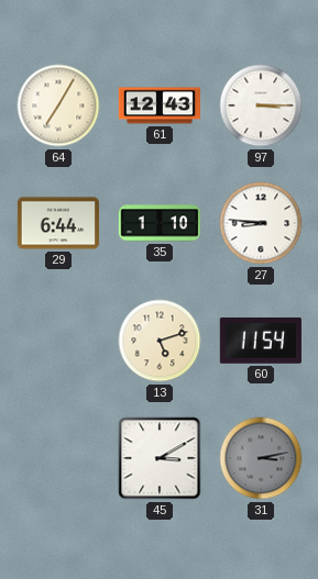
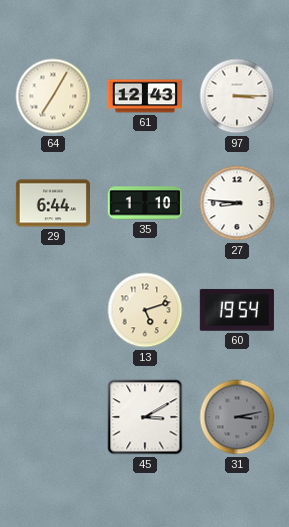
60: 11:54 -> 19:54 (237, 310)
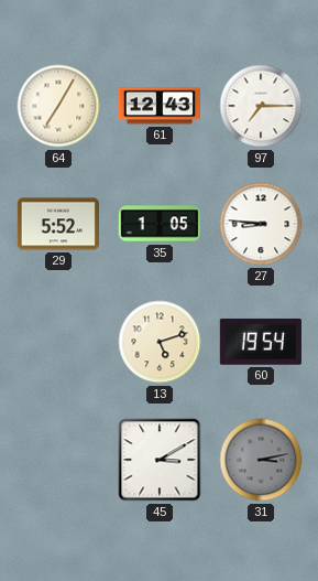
97: 3:15 -> 7:15 (261, 106)
29: 6:44 -> 5:52 (57, 224)
35: 1:10 -> 1:05 (160, 224)
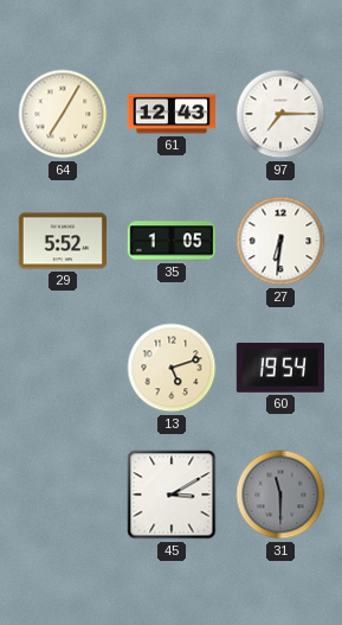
27: 8:46 -> 6:31 (280, 241)
31: 3:13 -> 11:30 (280, 495)
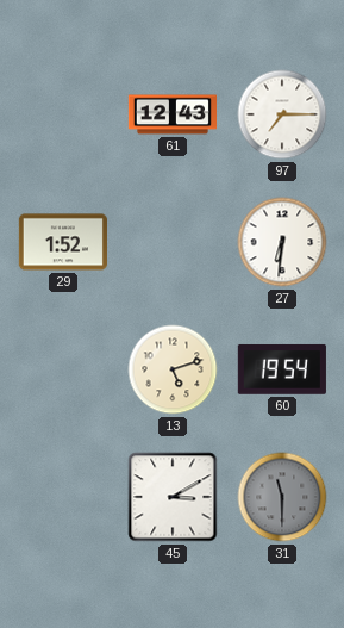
64: 7:05 -> none (63, 114)
29: 5:52 -> 1:52 (62, 242)
35: 1:05 -> none (172, 241)
